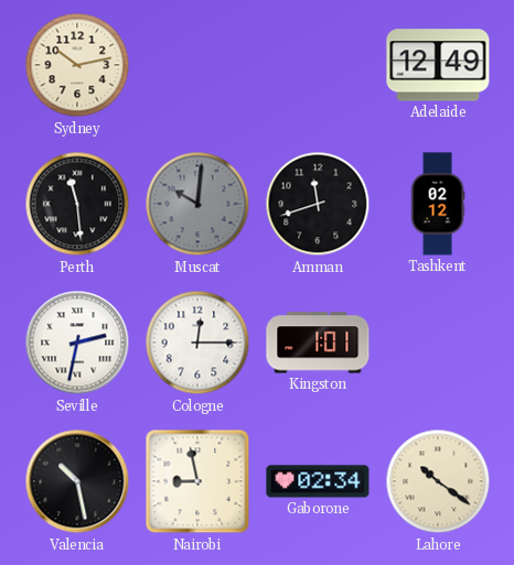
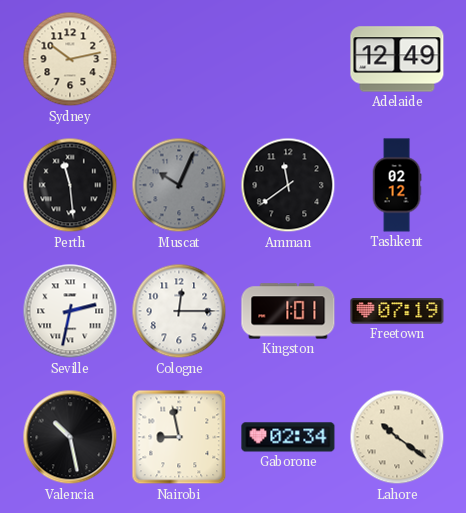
Muscat: 10:01 -> 10:04 (179, 185)
Amman: 11:42 -> 11:39 (288, 185)
Freetown: none -> 07:19 (397, 311)
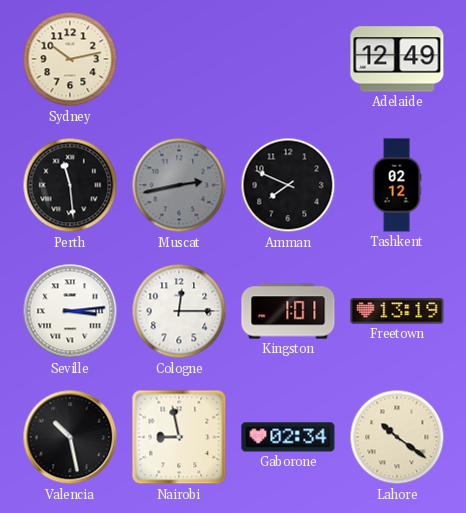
Muscat: 10:04 -> 2:43 (179, 185)
Amman: 11:39 -> 7:49 (288, 185)
Seville: 2:32 -> 3:14 (70, 311)
Freetown: 07:19 -> 13:19 (397, 311)
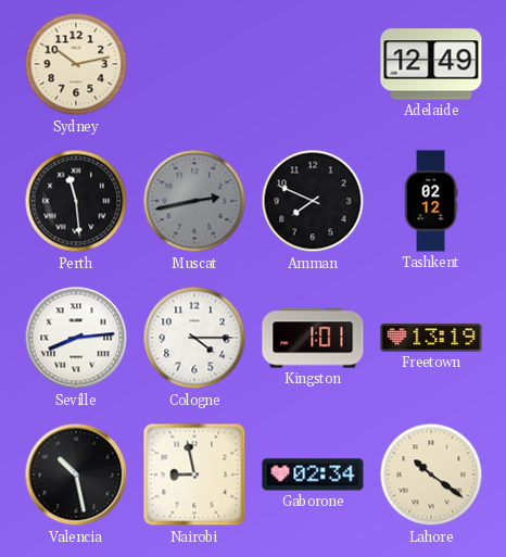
Seville: 3:14 -> 8:14 (76, 338)
Cologne: 12:15 -> 4:15 (194, 338)
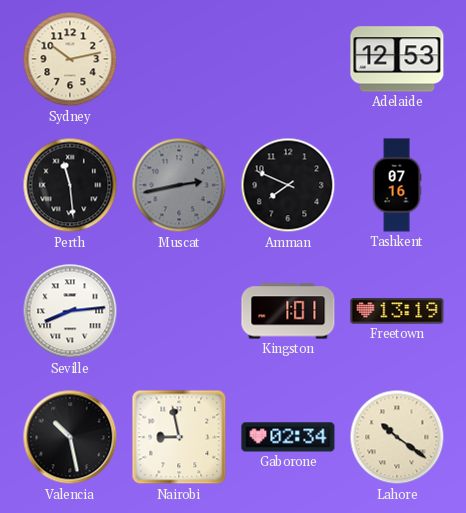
Adelaide: 12:49 -> 12:53 (397, 59)
Tashkent: 02:12 -> 07:16 (397, 185)
Cologne: 4:15 -> none (194, 338)
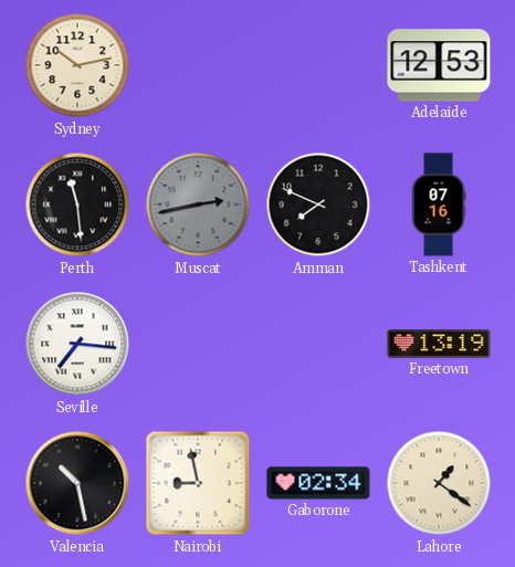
Seville: 8:14 -> 7:16 (77, 344)
Kingston: 1:01 -> none (288, 311)
Lahore: 10:21 -> 1:21 (439, 483)
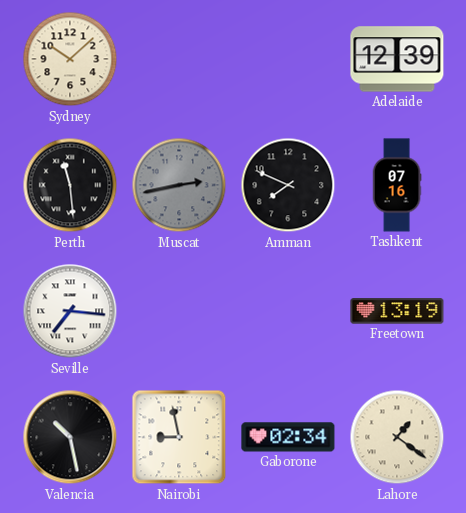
Sydney: 10:13 -> 10:08 (70, 59)
Adelaide: 12:53 -> 12:39 (397, 59)
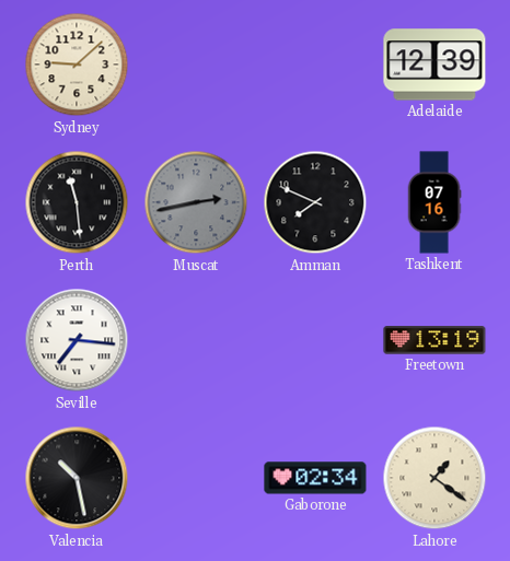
Sydney: 10:08 -> 9:08 (77, 65)
Nairobi: 8:58 -> none (179, 437)
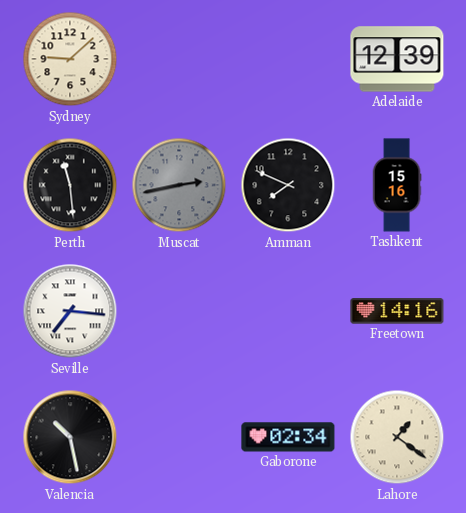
Tashkent: 07:16 -> 15:16 (397, 185)
Freetown: 13:19 -> 14:16 (397, 311)
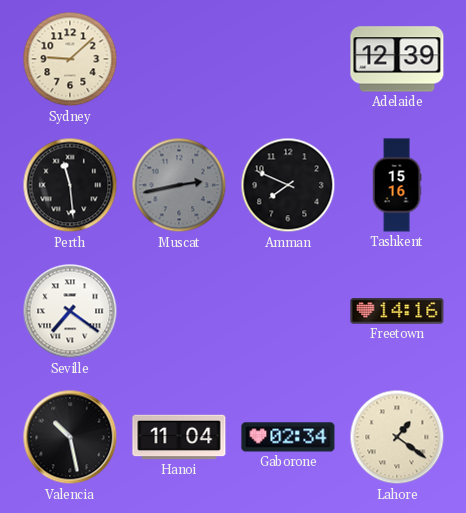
Seville: 7:16 -> 7:21 (70, 311)
Hanoi: none -> 11:04 (179, 437)
